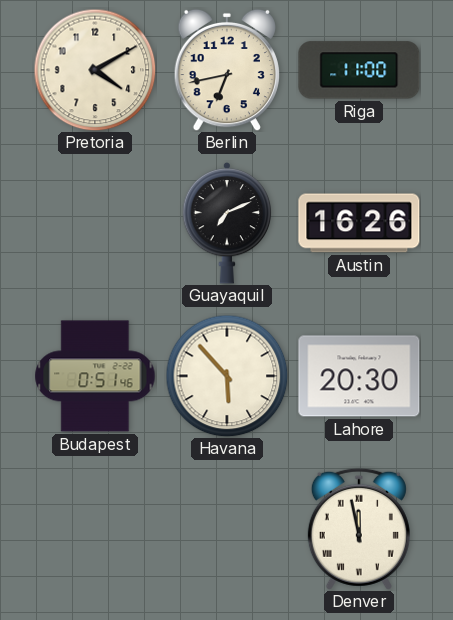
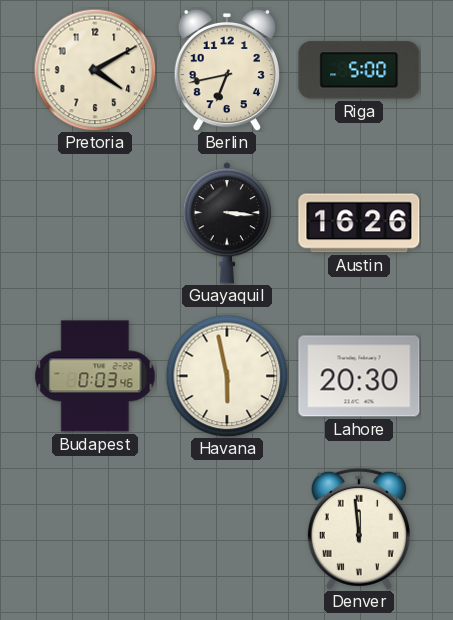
Riga: 11:00 -> 5:00 (359, 70)
Guayaquil: 7:11 -> 3:16 (227, 223)
Budapest: 0:51 -> 0:03 (95, 376)
Havana: 5:53 -> 5:58 (227, 376)
Denver: 11:58 -> 11:59 (359, 529)
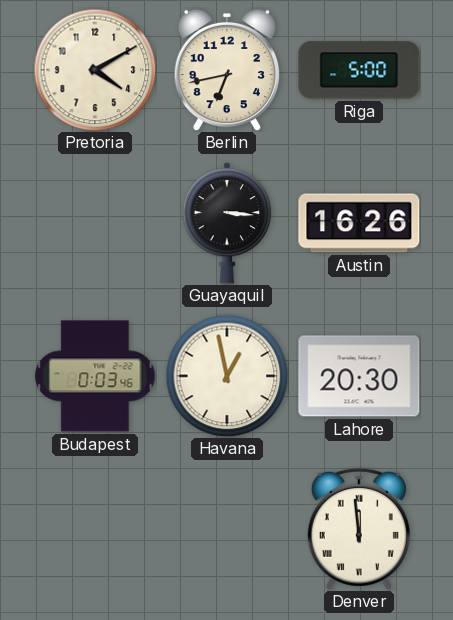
Havana: 5:58 -> 12:58 (227, 376)
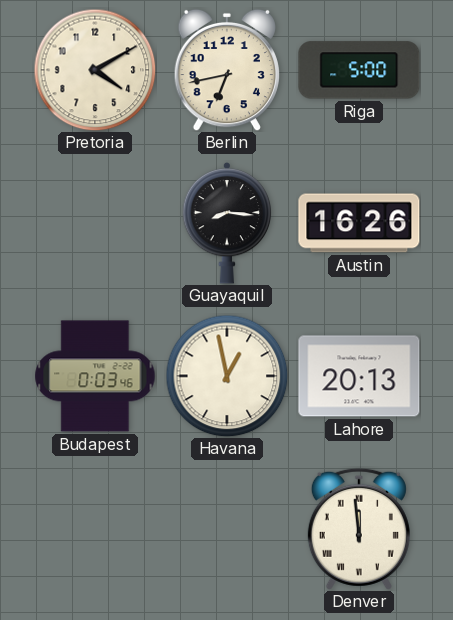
Guayaquil: 3:16 -> 8:16 (227, 223)
Lahore: 20:30 -> 20:13 (359, 376)
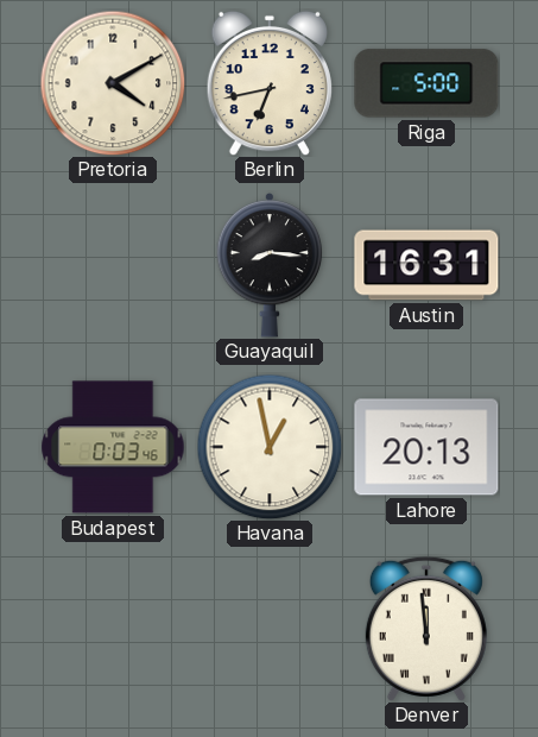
Austin: 16:26 -> 16:31 (426, 265)
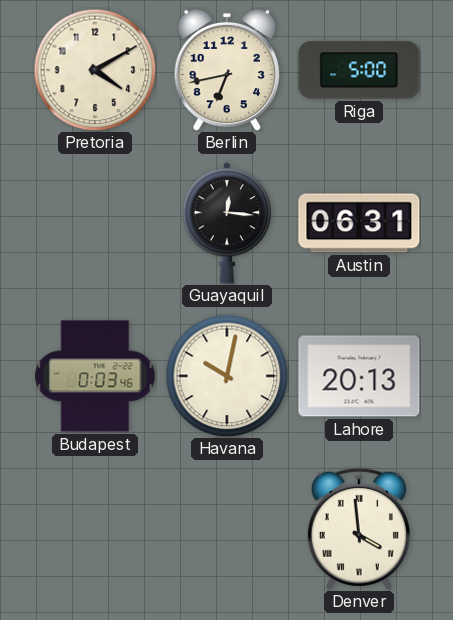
Guayaquil: 8:16 -> 12:16 (227, 223)
Austin: 16:31 -> 06:31 (359, 223)
Havana: 12:58 -> 10:02 (227, 376)
Denver: 11:59 -> 3:59 (359, 529)
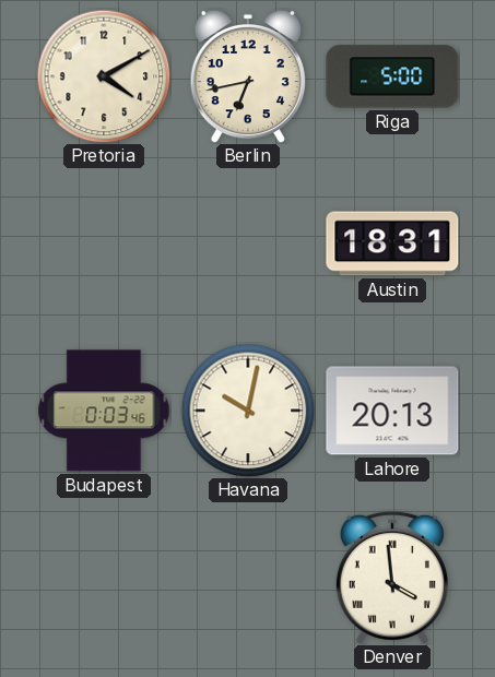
Guayaquil: 12:16 -> none (227, 223)
Austin: 06:31 -> 18:31 (392, 244)
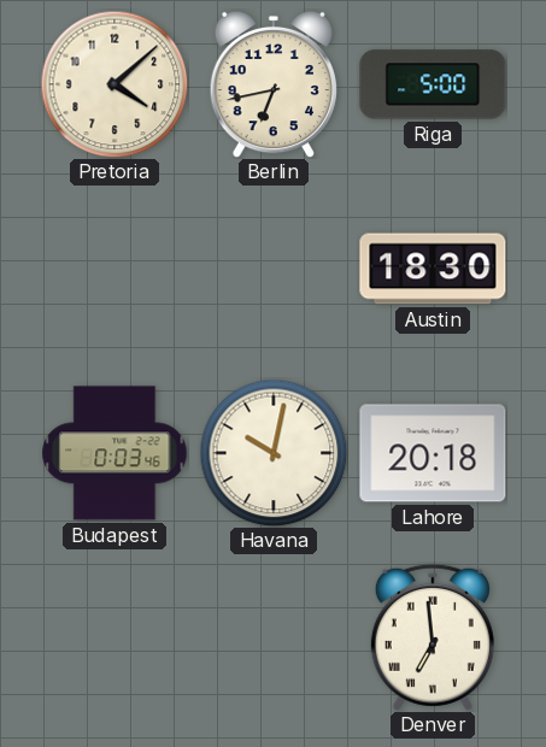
Pretoria: 4:10 -> 4:08 (115, 84)
Austin: 18:31 -> 18:30 (433, 269)
Lahore: 20:13 -> 20:18 (433, 453)
Denver: 3:59 -> 6:59 (433, 637)
